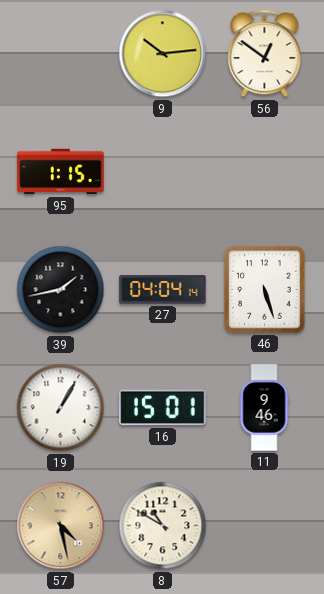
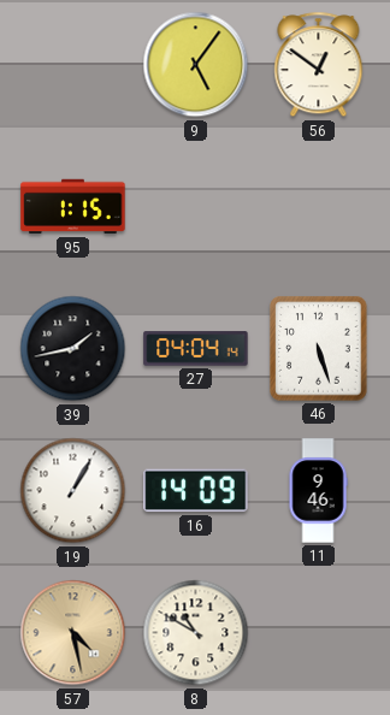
9: 10:14 -> 5:06 (196, 65)
16: 15:01 -> 14:09 (196, 491)
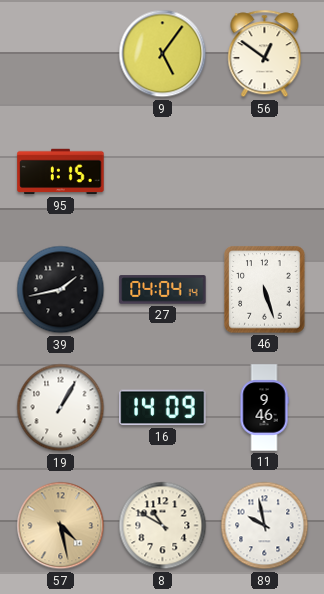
89: none -> 9:58 (265, 526)
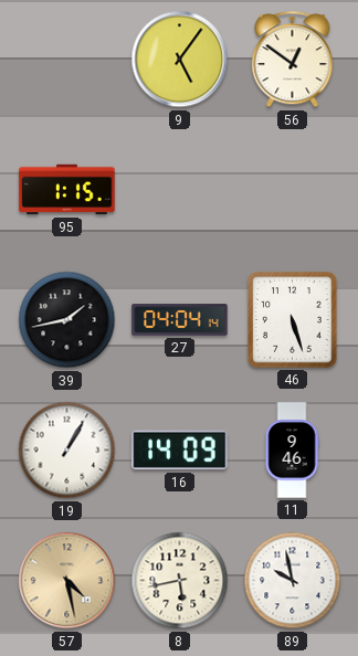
8: 10:50 -> 5:43 (180, 581)
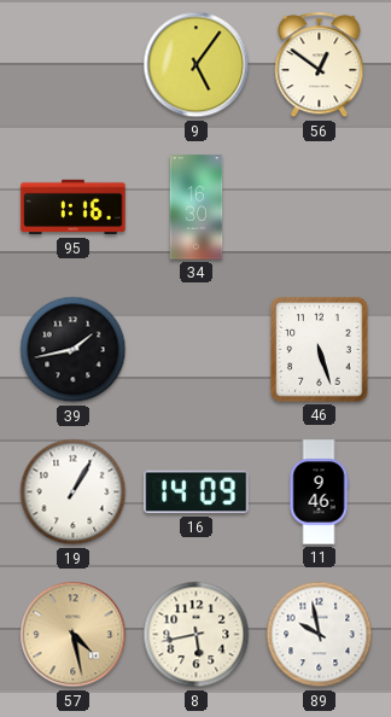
95: 1:15 -> 1:16 (74, 208)
34: none -> 16:30 (197, 208)
27: 04:04 -> none (180, 320)
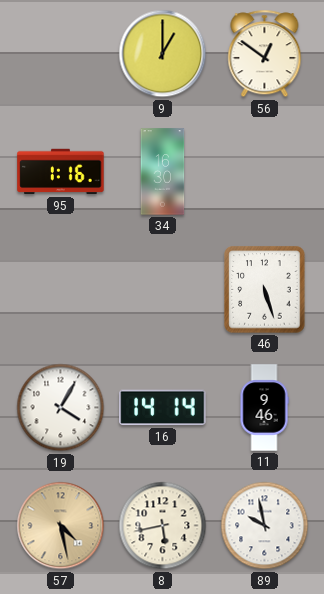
9: 5:06 -> 1:00 (163, 54)
39: 1:43 -> none (74, 350)
19: 1:05 -> 4:05 (61, 408)
16: 14:09 -> 14:14 (163, 408)
